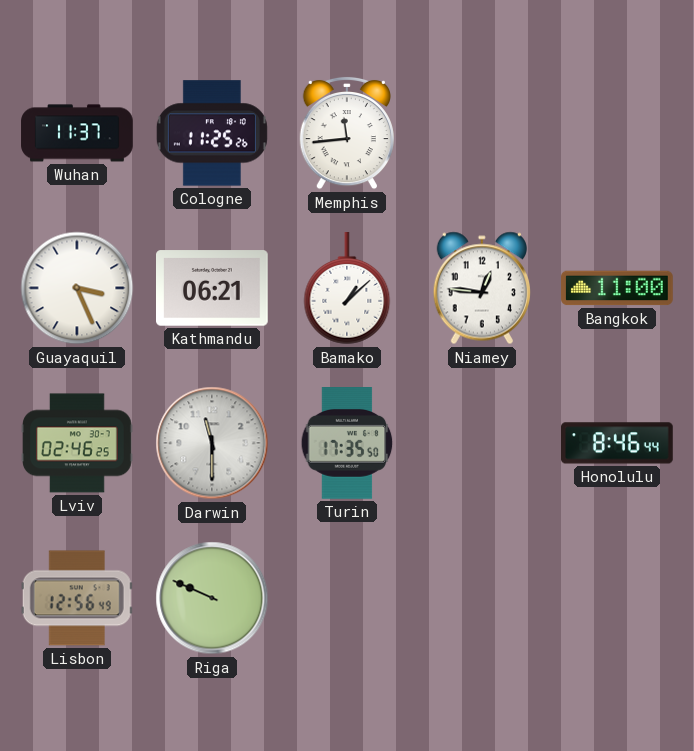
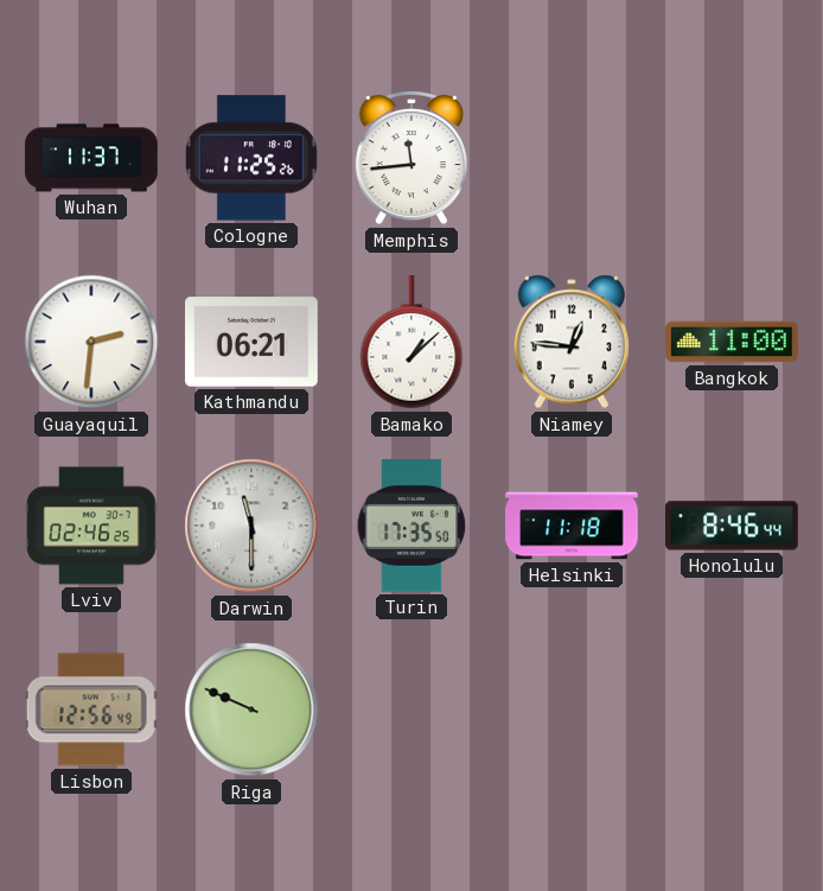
Guayaquil: 3:26 -> 2:31 (91, 342)
Helsinki: none -> 11:18 (572, 526)
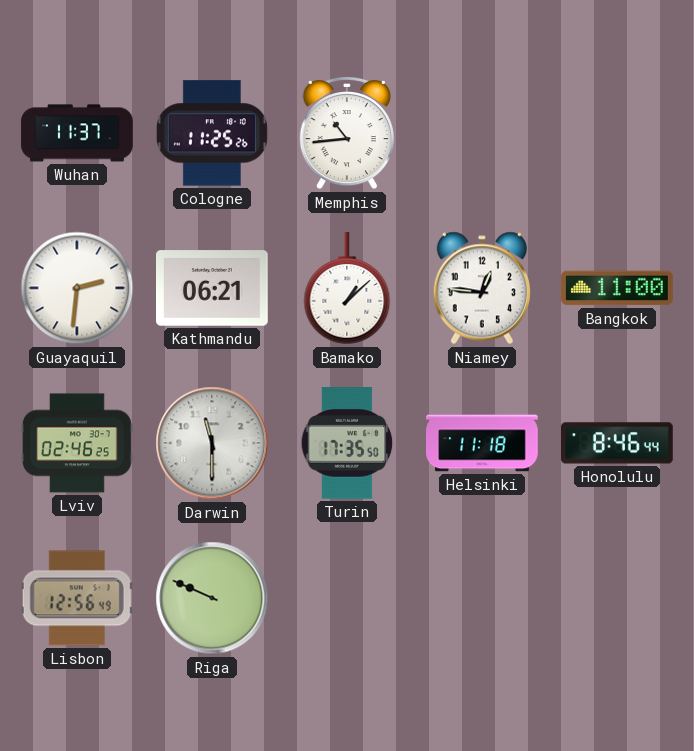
Memphis: 11:44 -> 10:44 (347, 133)
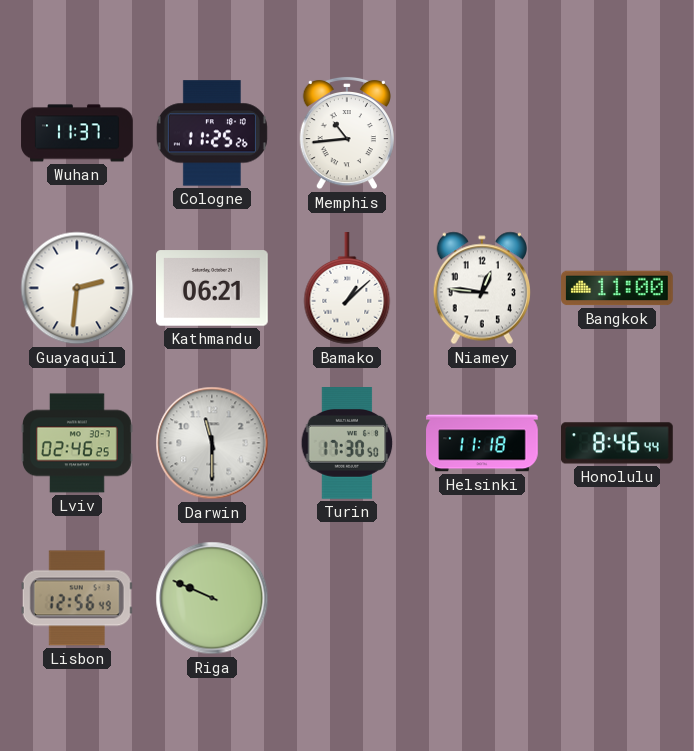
Turin: 17:35 -> 17:30 (347, 444)
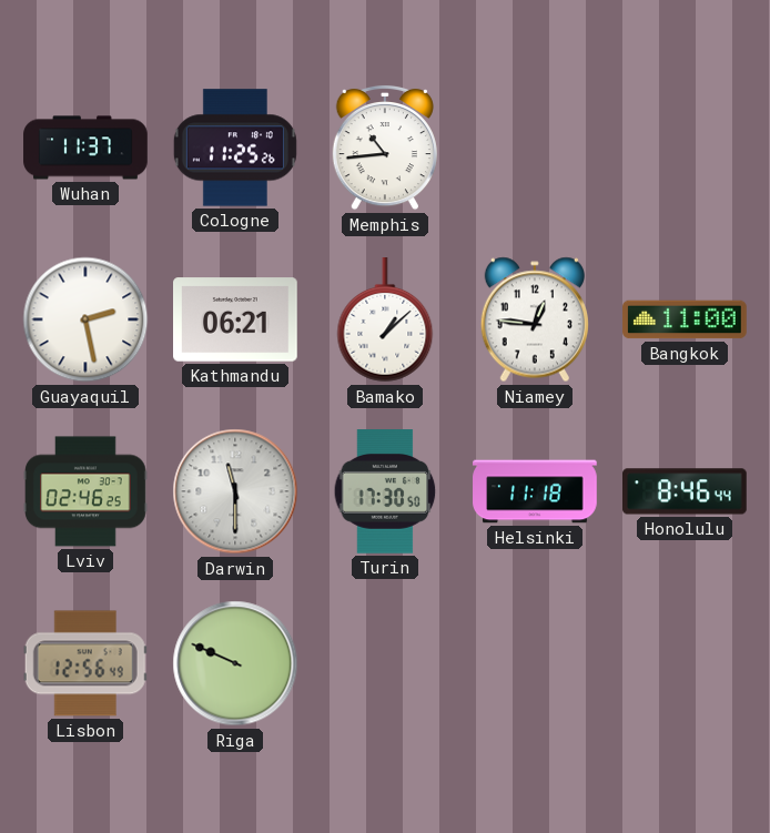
Guayaquil: 2:31 -> 2:28 (85, 319)
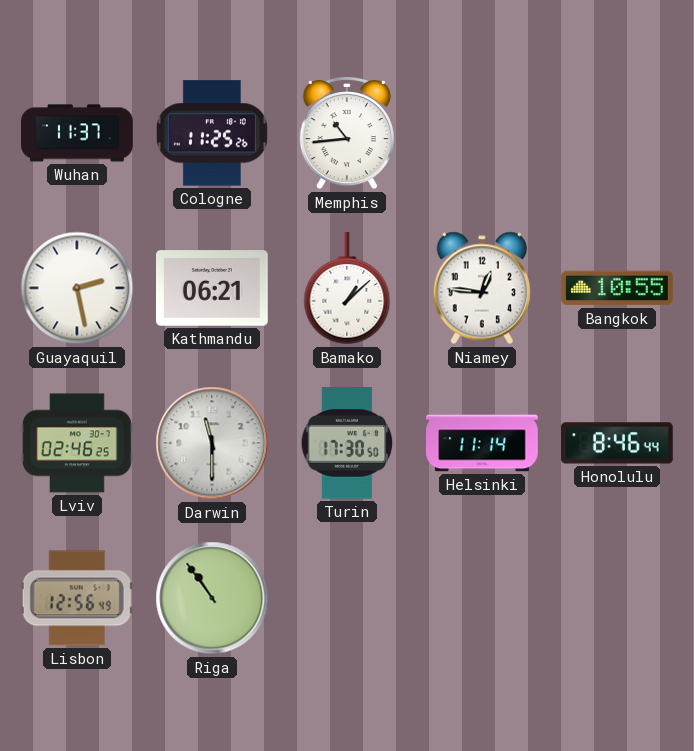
Bangkok: 11:00 -> 10:55 (617, 288)
Helsinki: 11:18 -> 11:14 (482, 443)
Riga: 9:49 -> 10:54 (212, 598)
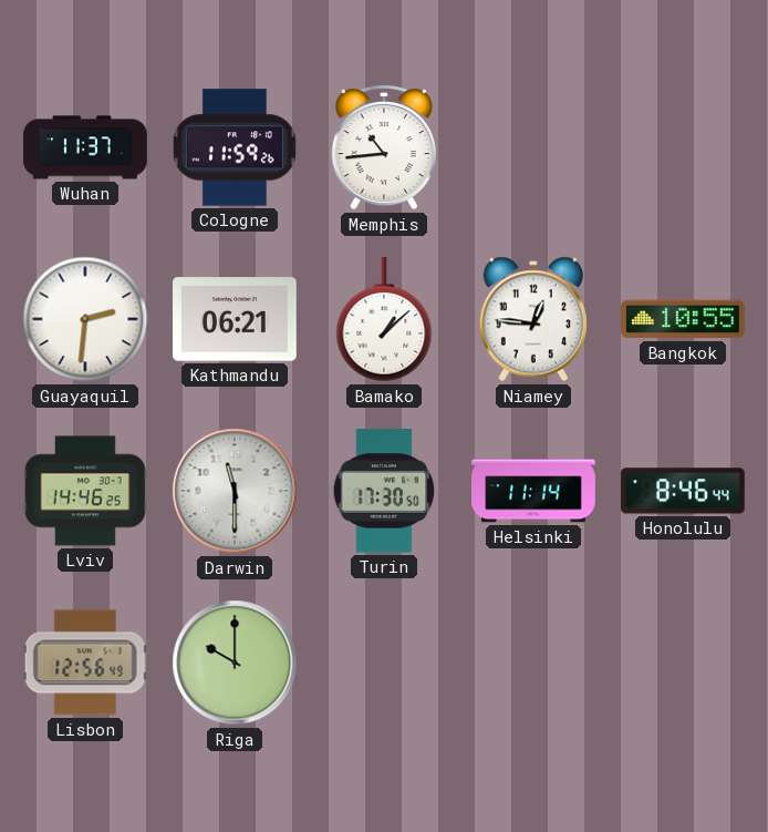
Cologne: 11:25 -> 11:59 (235, 147)
Guayaquil: 2:28 -> 2:31 (85, 319)
Lviv: 02:46 -> 14:46 (85, 491)
Riga: 10:54 -> 10:00 (235, 662)
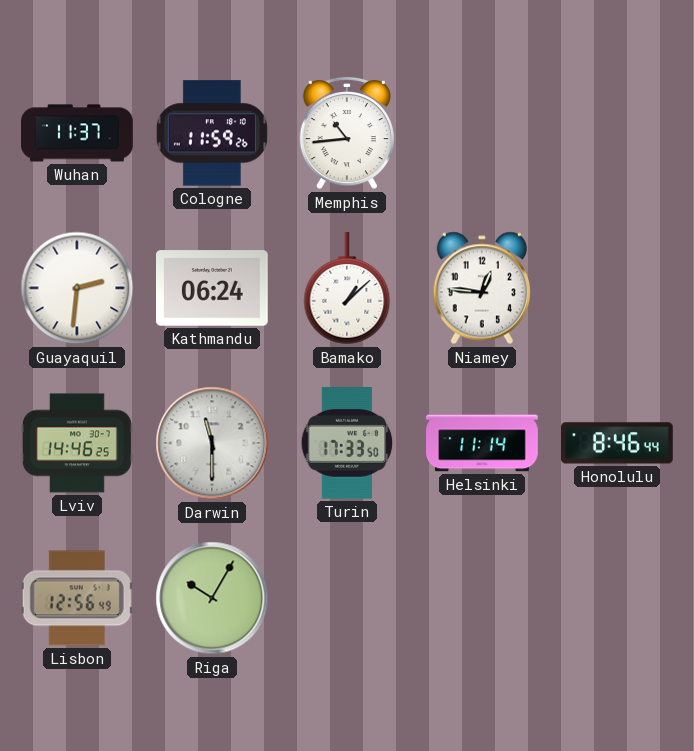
Kathmandu: 06:21 -> 06:24 (213, 288)
Bangkok: 10:55 -> none (683, 319)
Turin: 17:30 -> 17:33 (347, 444)
Riga: 10:00 -> 10:05 (212, 598)
